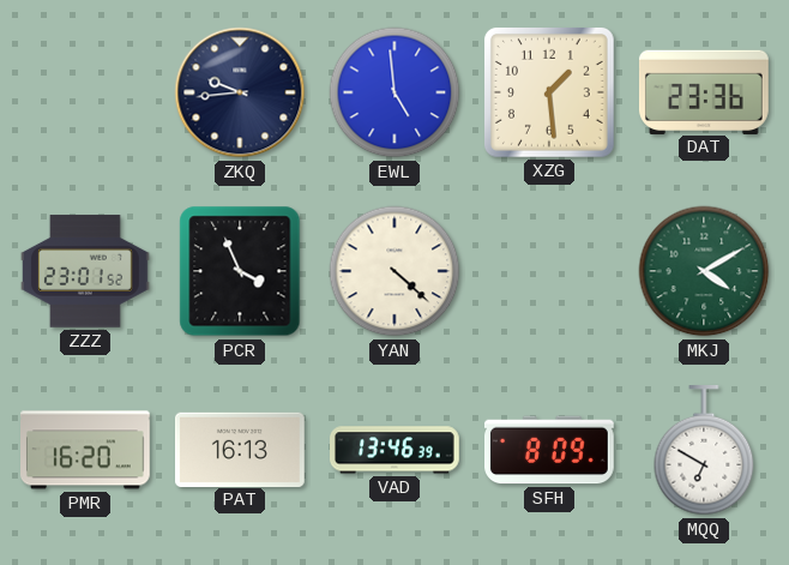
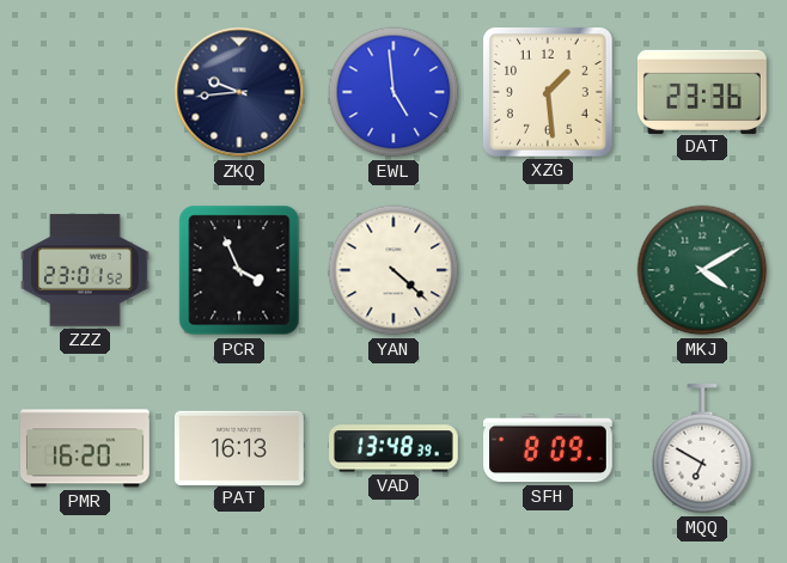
VAD: 13:46 -> 13:48 (395, 448)
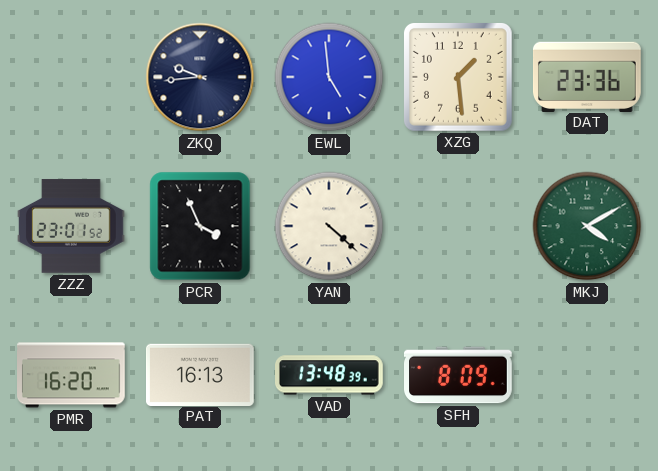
MQQ: 6:50 -> none (702, 449)
